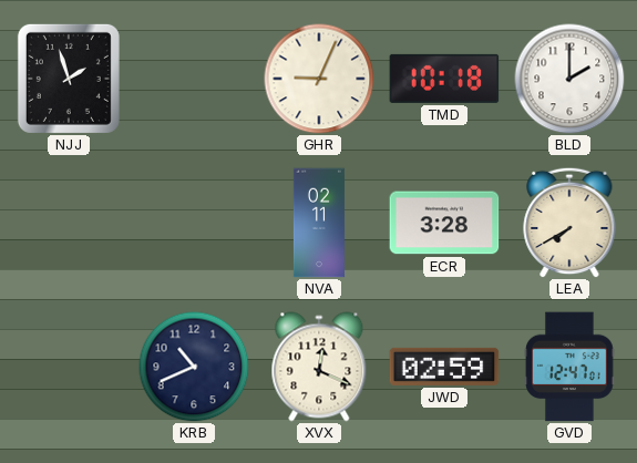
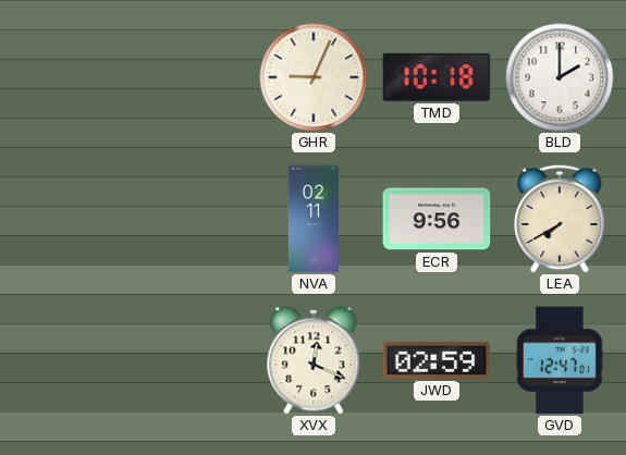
NJJ: 1:57 -> none (69, 79)
ECR: 3:28 -> 9:56 (437, 219)
KRB: 10:41 -> none (194, 367)
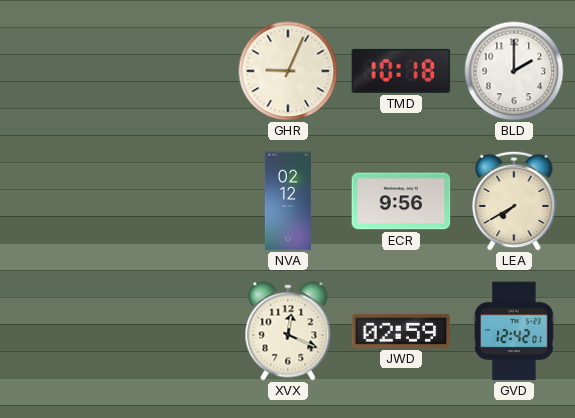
NVA: 02:11 -> 02:12 (288, 201)
GVD: 12:47 -> 12:42 (515, 331)
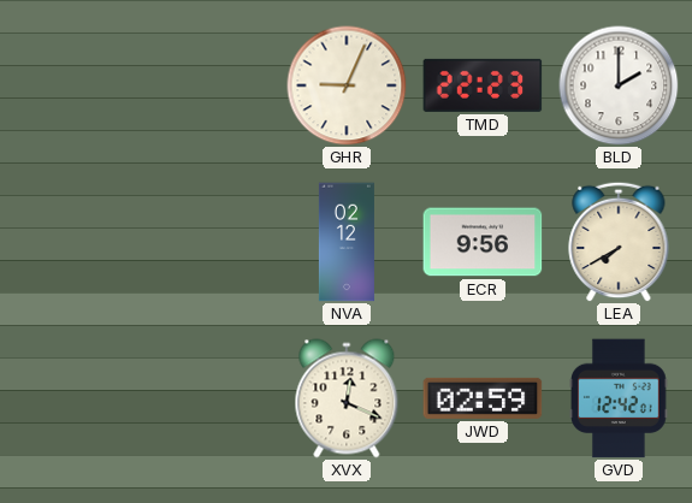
TMD: 10:18 -> 22:23 (483, 85)
